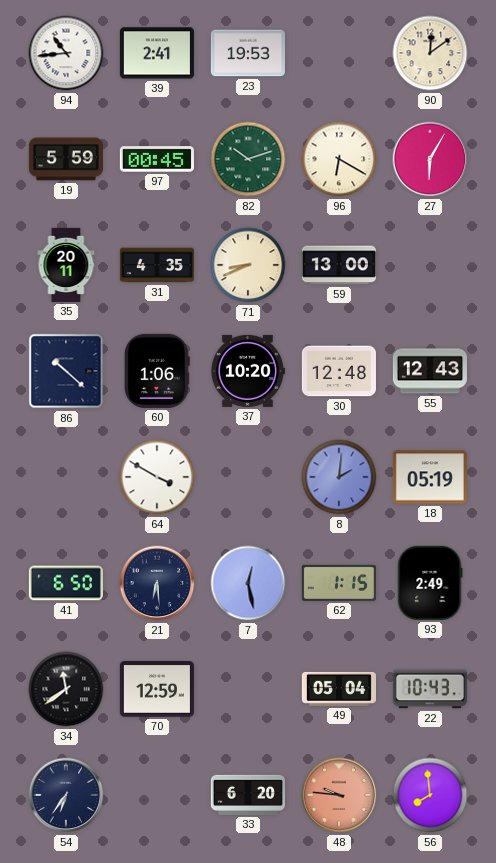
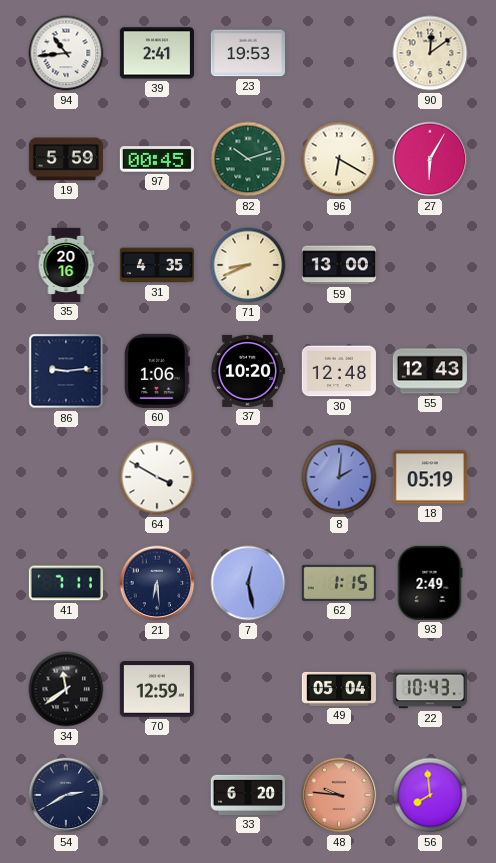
35: 20:11 -> 20:16 (66, 265)
86: 10:22 -> 9:14 (66, 371)
41: 6:50 -> 7:11 (66, 583)
54: 6:36 -> 2:40 (66, 795)
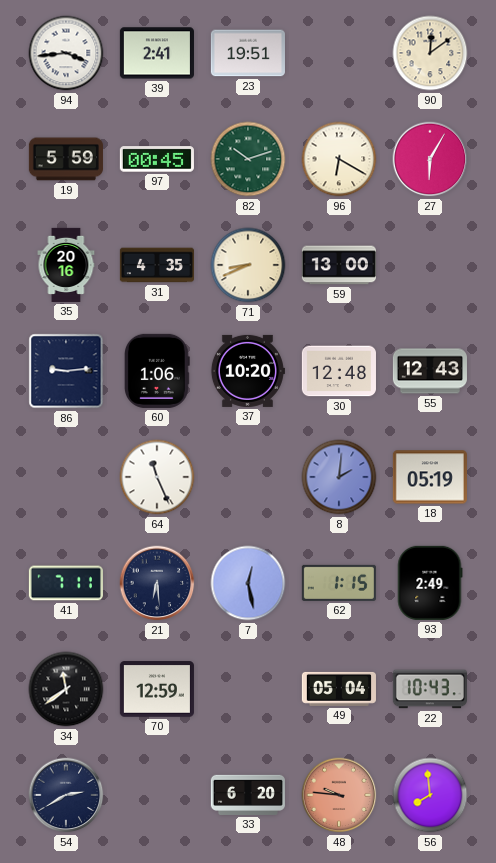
94: 10:44 -> 3:44 (66, 53)
23: 19:53 -> 19:51 (248, 53)
64: 3:50 -> 11:26 (157, 477)
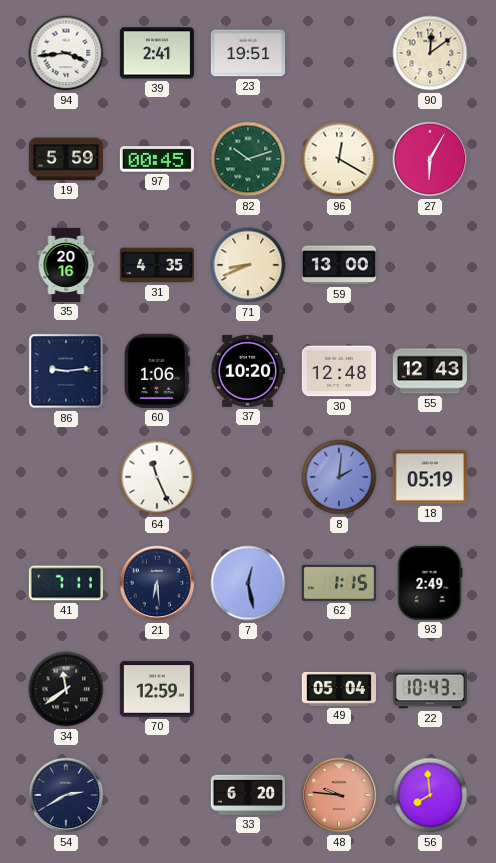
96: 6:20 -> 12:20 (339, 159)
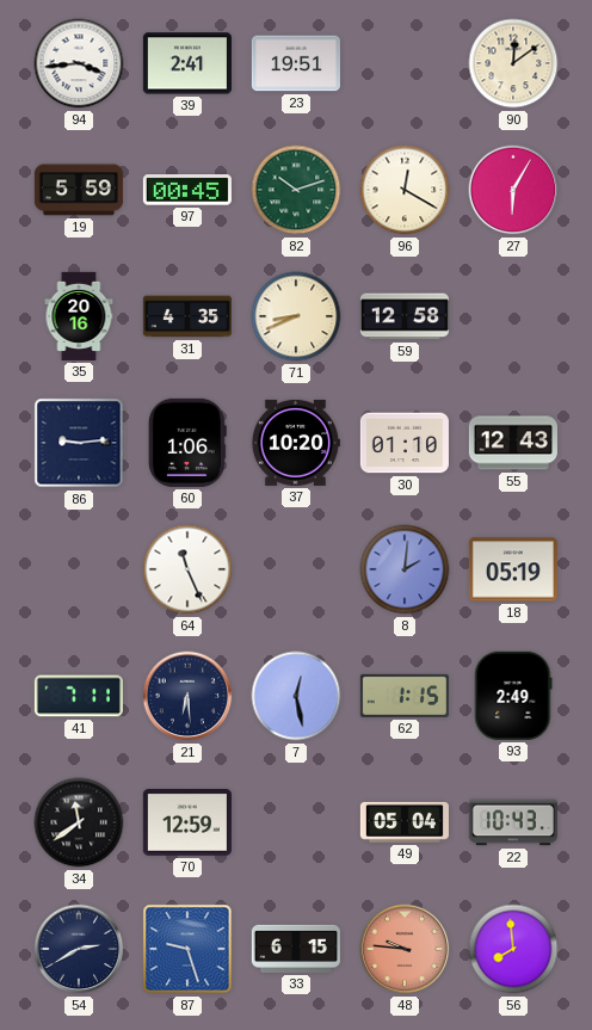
59: 13:00 -> 12:58 (405, 316)
30: 12:48 -> 01:10 (405, 443)
87: none -> 9:27 (187, 949)
33: 6:20 -> 6:15 (296, 949)
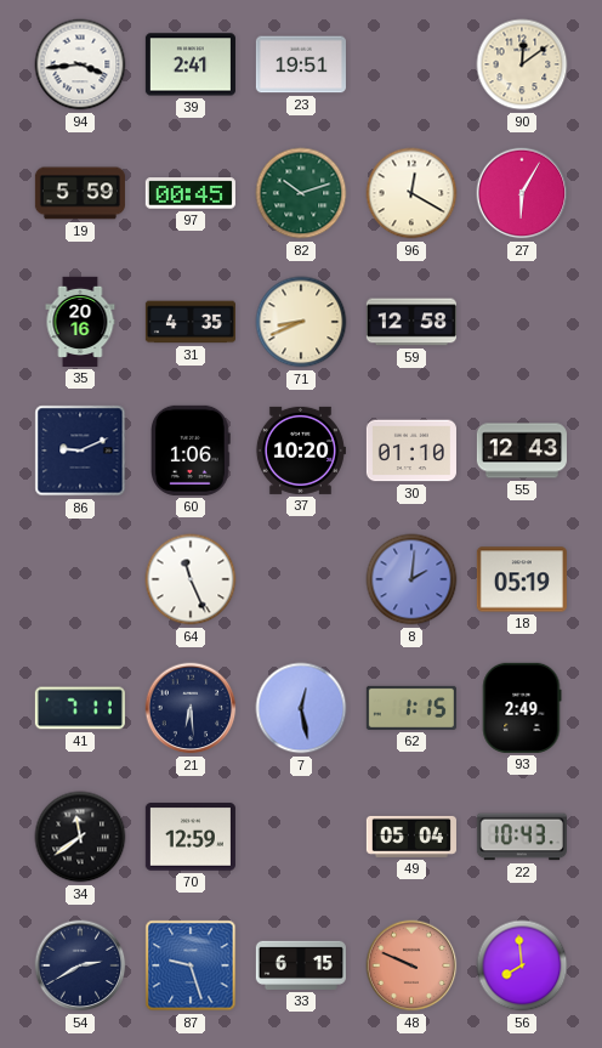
86: 9:14 -> 9:11 (80, 451)
48: 9:46 -> 9:49 (411, 965)
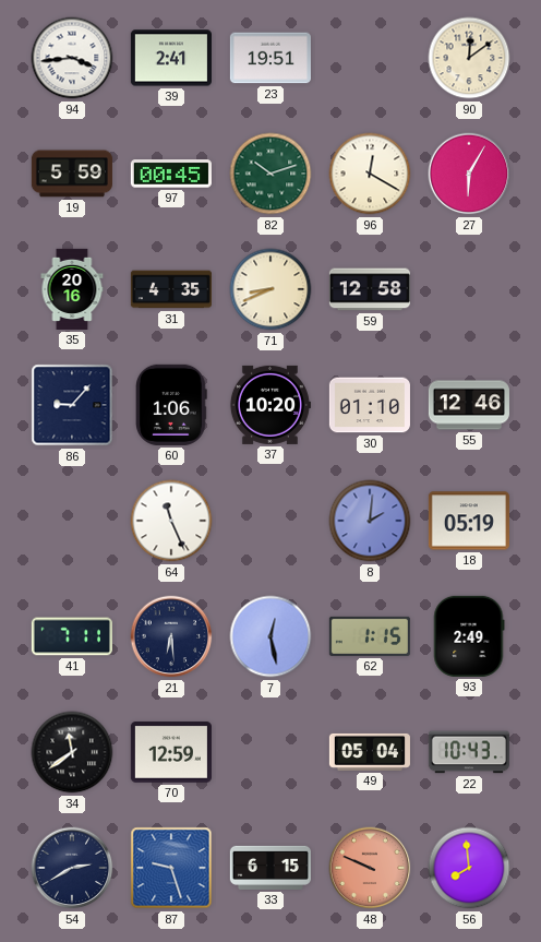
86: 9:11 -> 9:07 (72, 405)
55: 12:43 -> 12:46 (469, 405)
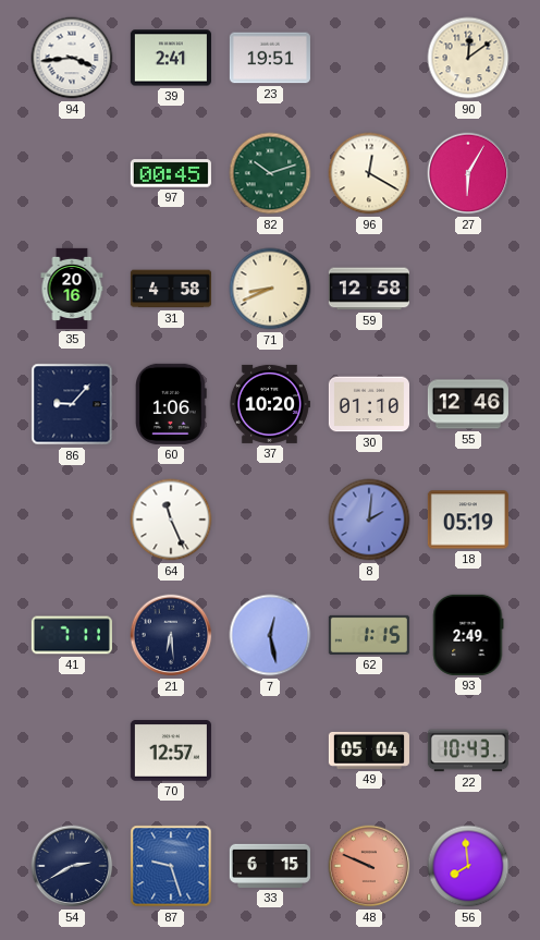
19: 5:59 -> none (72, 174)
31: 4:35 -> 4:58 (171, 289)
34: 11:39 -> none (72, 752)
70: 12:59 -> 12:57 (171, 750)
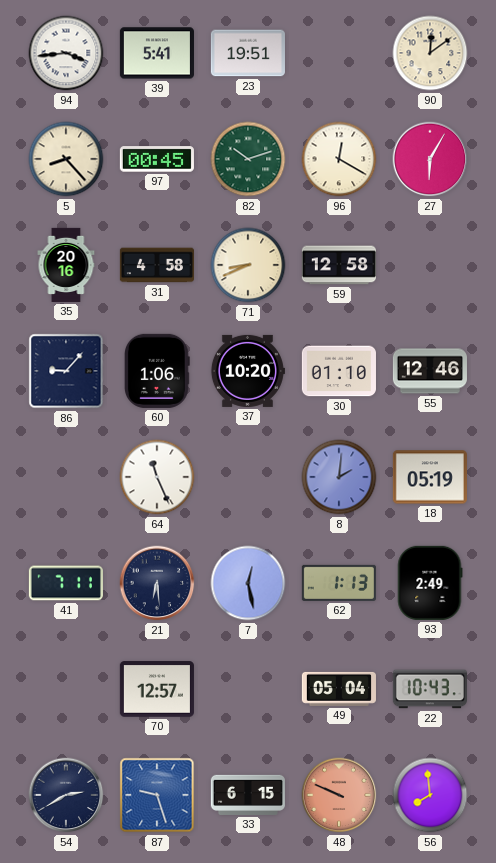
39: 2:41 -> 5:41 (157, 53)
5: none -> 8:23 (66, 159)
62: 1:15 -> 1:13 (339, 583)
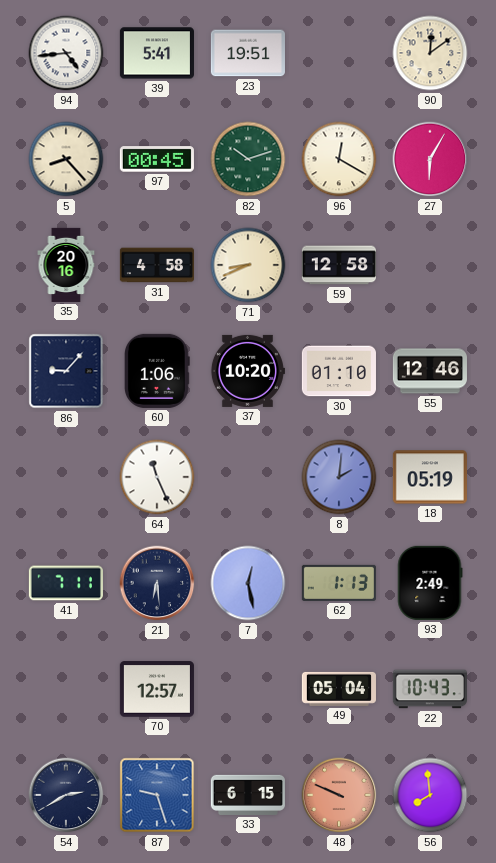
94: 3:44 -> 4:44 (66, 53)
